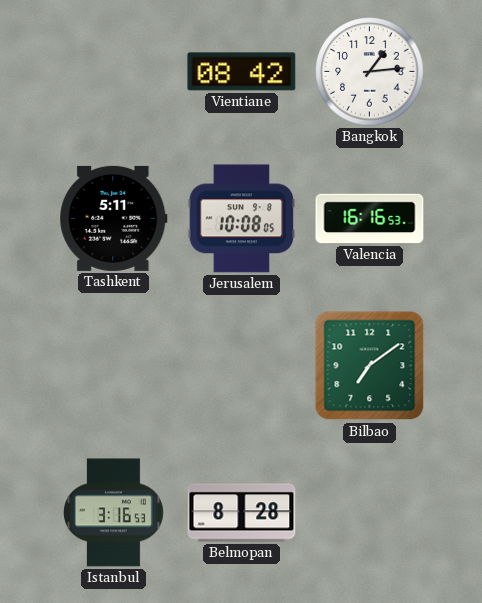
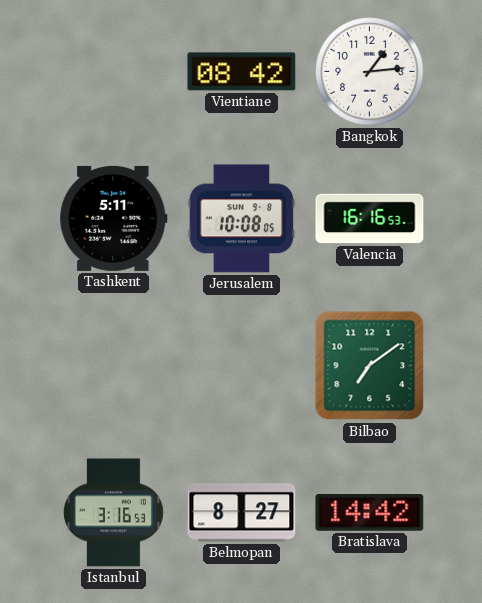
Belmopan: 8:28 -> 8:27 (242, 513)
Bratislava: none -> 14:42 (370, 513)
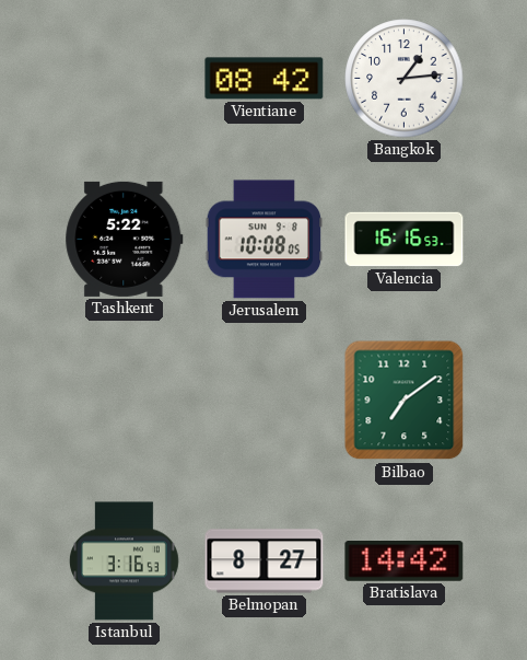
Tashkent: 5:11 -> 5:22 (125, 239)
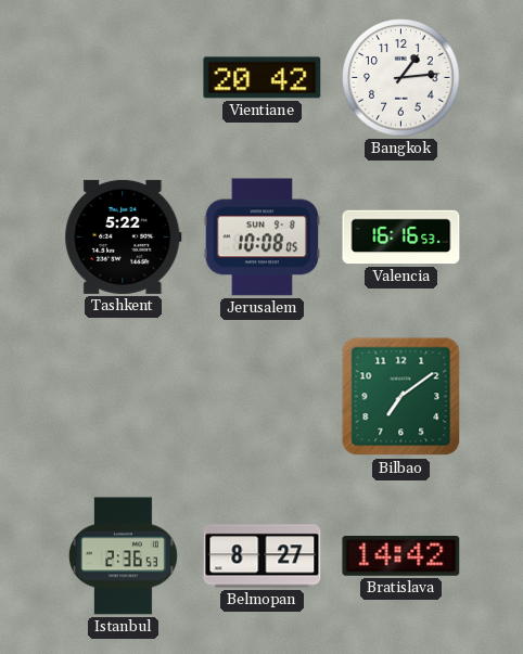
Vientiane: 08:42 -> 20:42 (263, 78)
Istanbul: 3:16 -> 2:36 (123, 556)
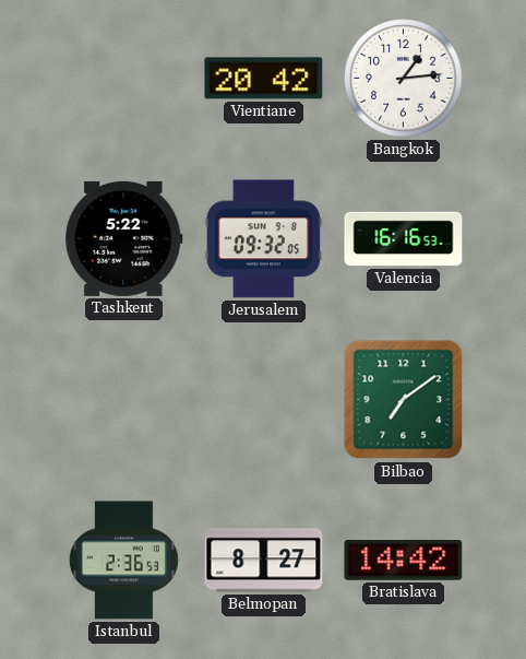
Jerusalem: 10:08 -> 09:32 (264, 239)
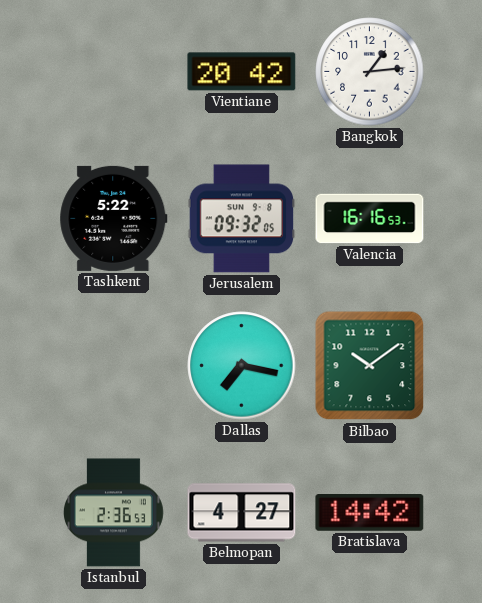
Dallas: none -> 7:17 (242, 366)
Bilbao: 7:09 -> 10:09 (370, 366)
Belmopan: 8:27 -> 4:27 (242, 513)
